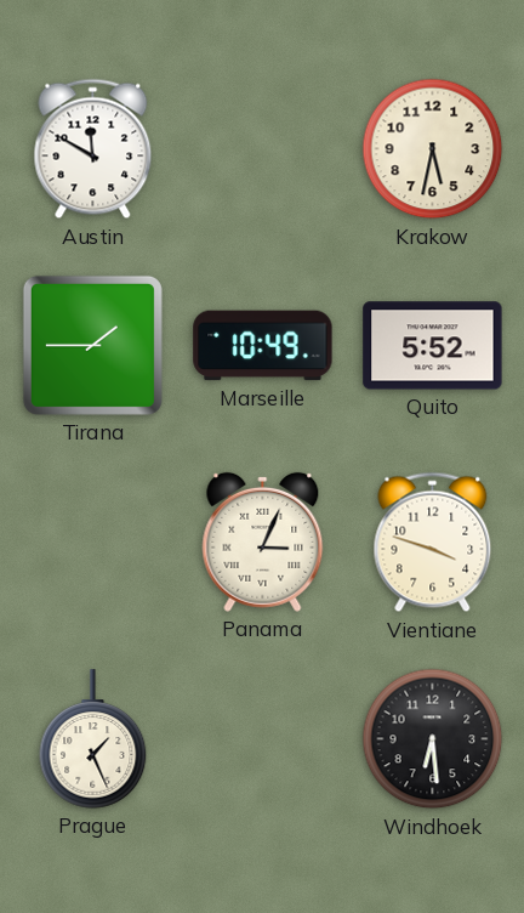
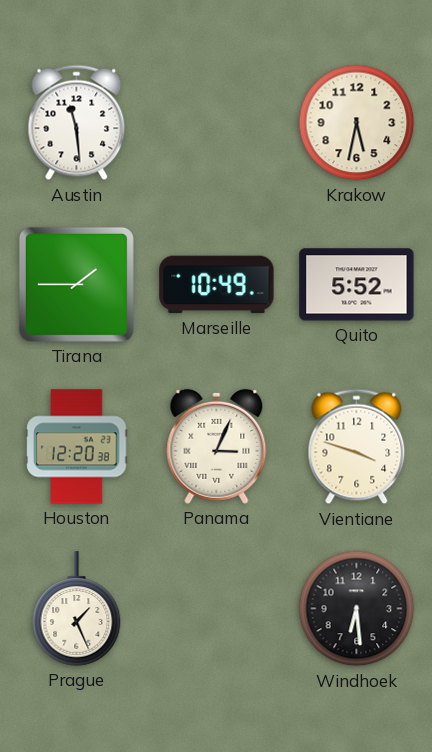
Austin: 11:50 -> 11:29 (77, 123)
Houston: none -> 12:20 (77, 447)
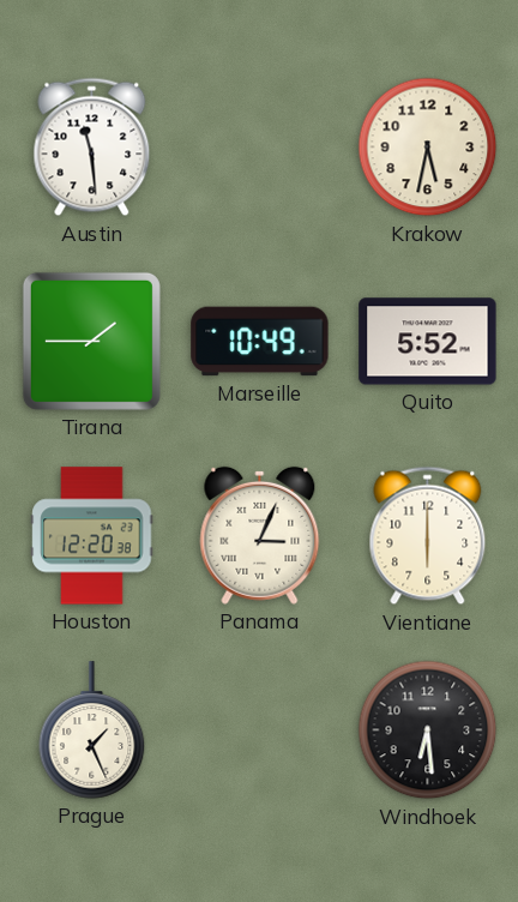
Vientiane: 3:48 -> 6:00 (428, 536)
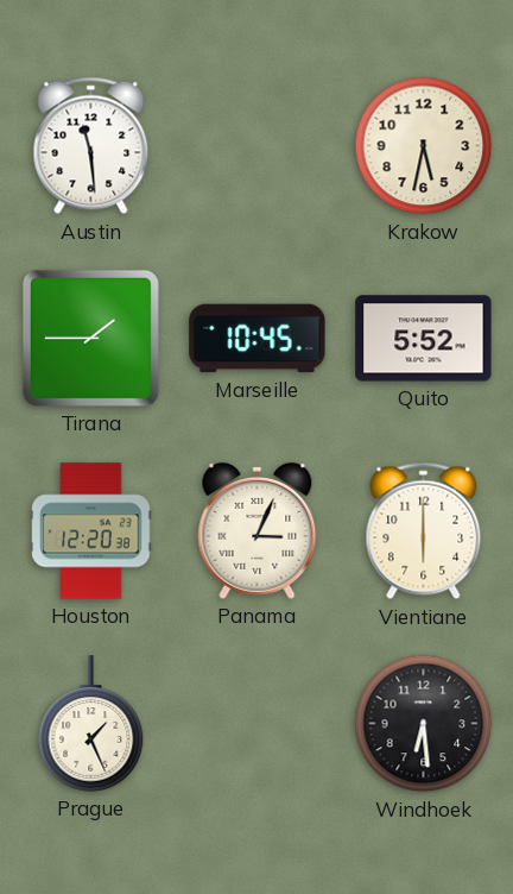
Marseille: 10:49 -> 10:45 (258, 339)
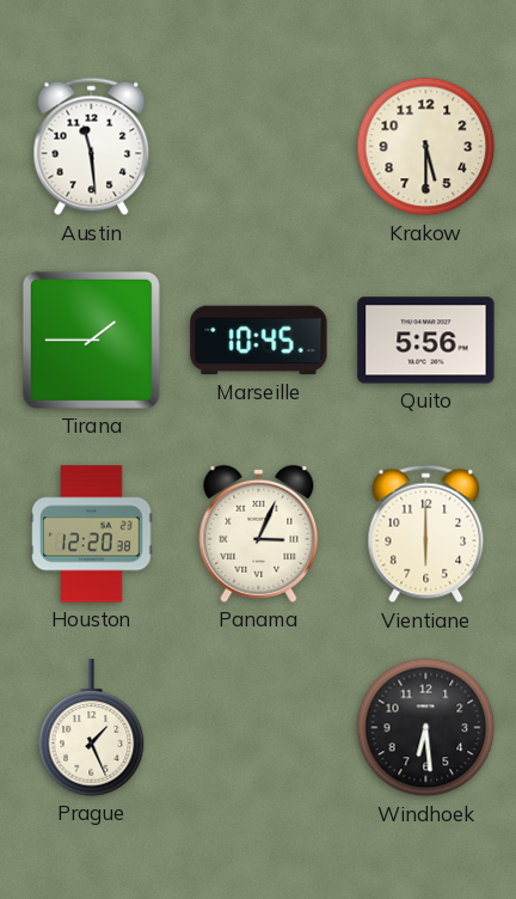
Krakow: 5:32 -> 5:30 (426, 147)
Quito: 5:52 -> 5:56 (426, 341)
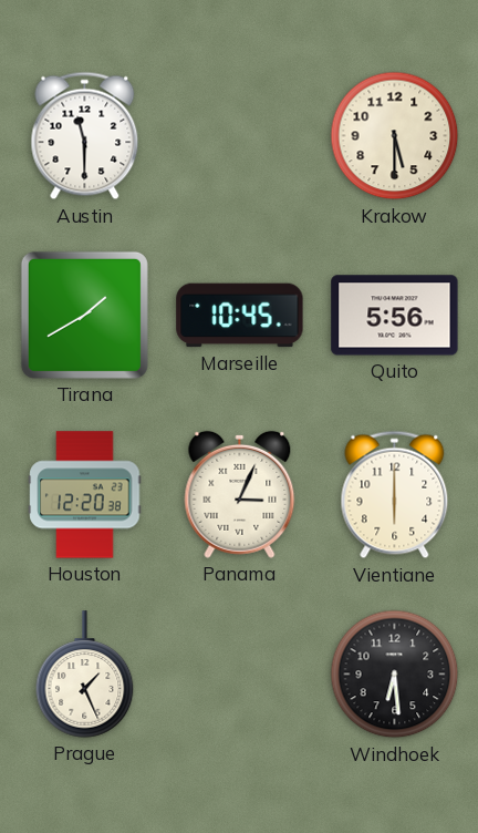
Austin: 11:29 -> 11:30 (85, 136)
Tirana: 1:45 -> 1:40 (84, 315)
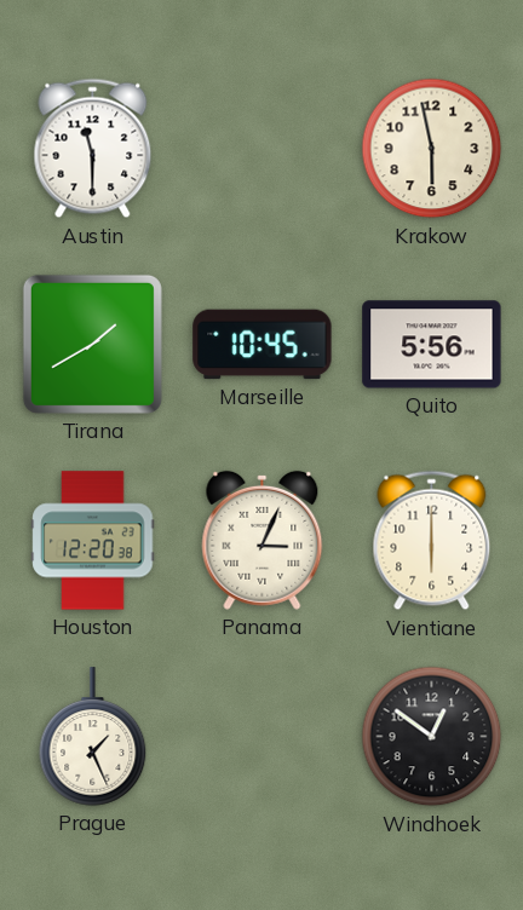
Krakow: 5:30 -> 5:58 (432, 149)
Windhoek: 6:29 -> 12:51 (432, 737)
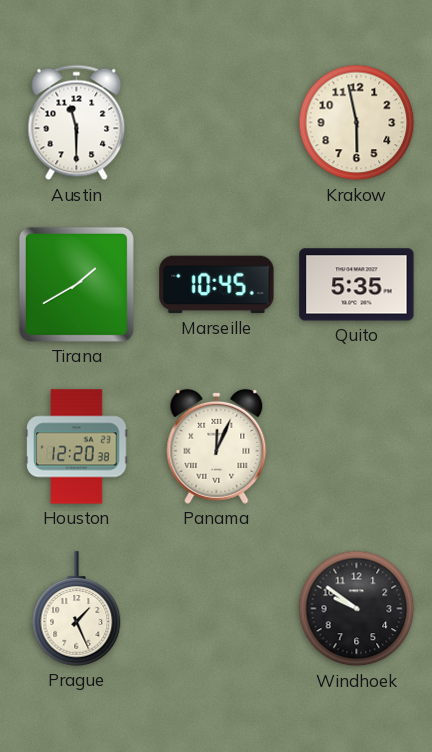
Quito: 5:56 -> 5:35 (357, 285)
Panama: 3:04 -> 12:04 (217, 446)
Vientiane: 6:00 -> none (432, 541)
Windhoek: 12:51 -> 9:51 (357, 609)
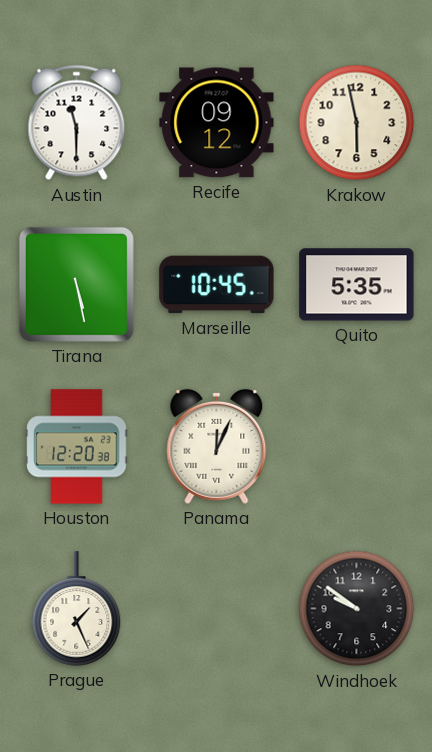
Recife: none -> 09:12 (217, 123)
Tirana: 1:40 -> 5:28 (76, 284)
